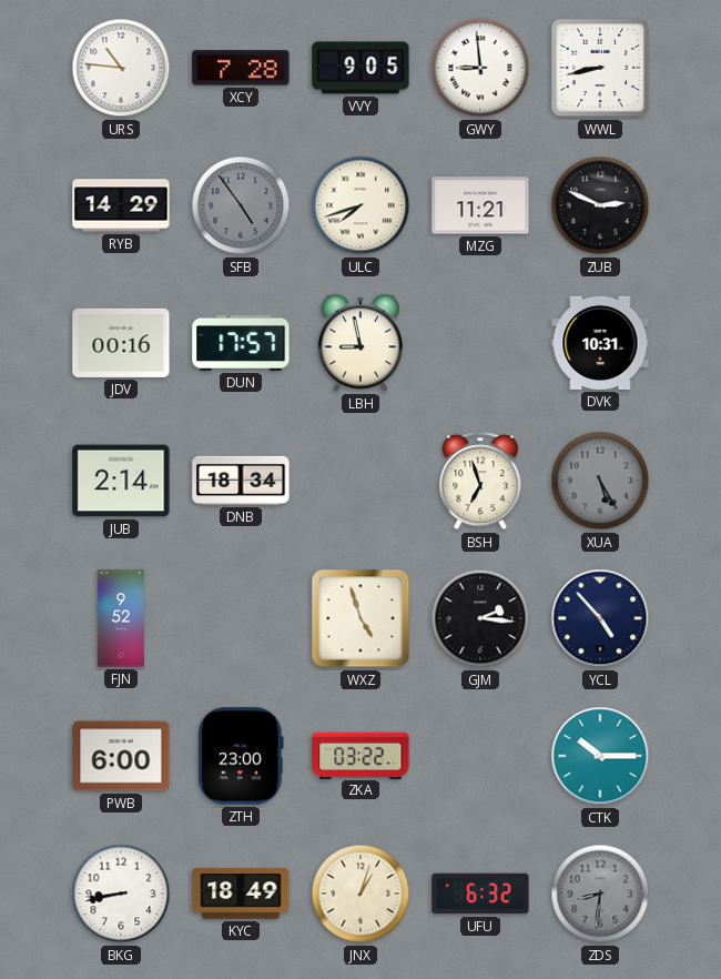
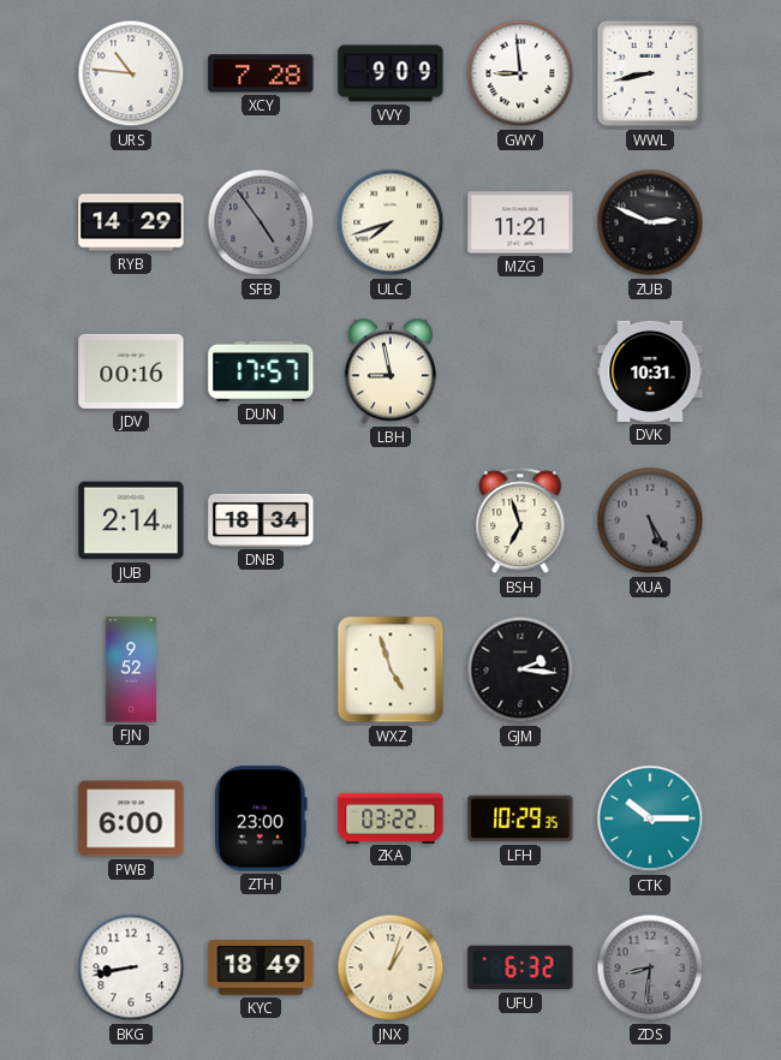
VVY: 9:05 -> 9:09 (390, 73)
YCL: 4:53 -> none (600, 618)
LFH: none -> 10:29 (520, 818)
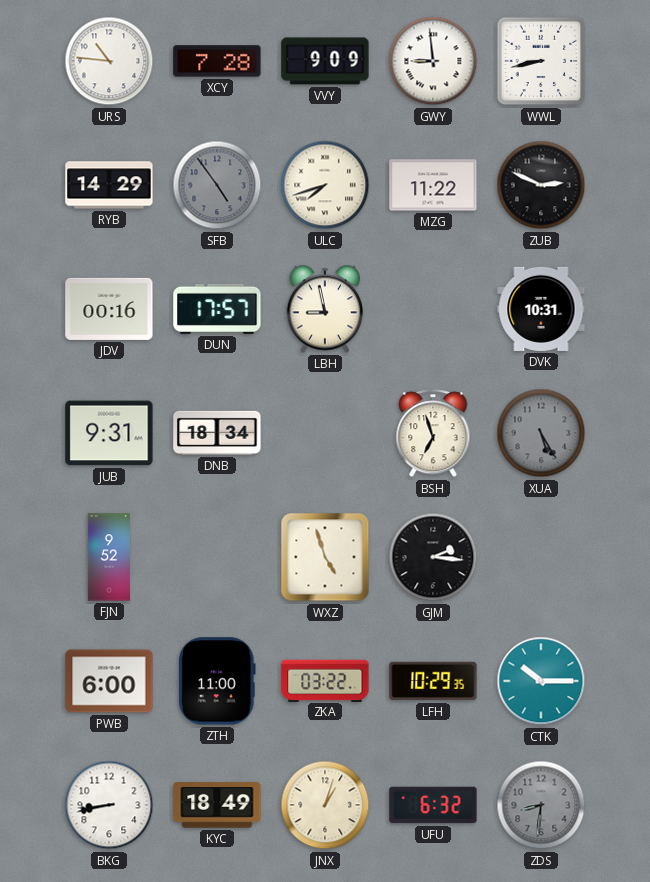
MZG: 11:21 -> 11:22 (433, 185)
JUB: 2:14 -> 9:31 (109, 433)
ZTH: 23:00 -> 11:00 (218, 681)
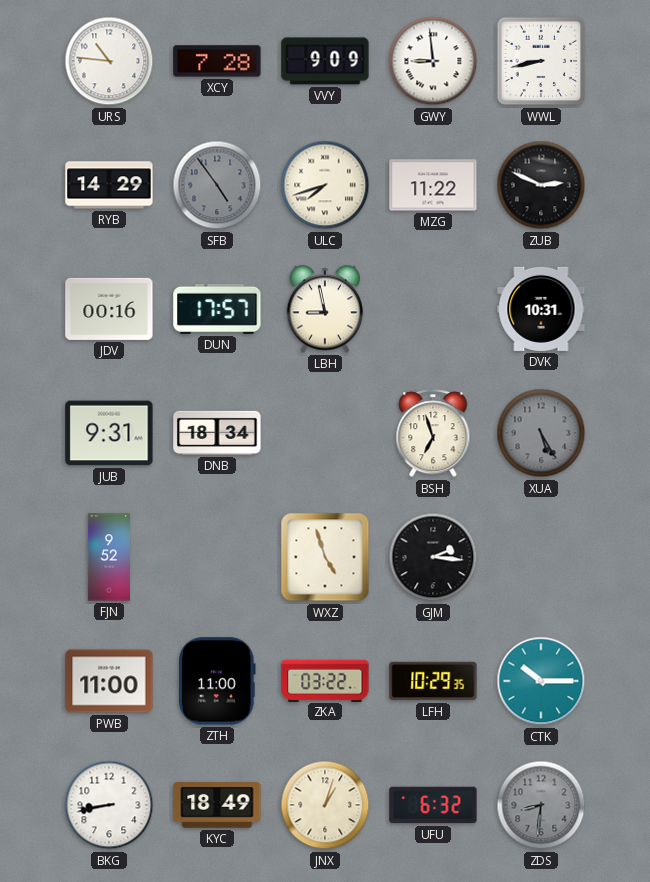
PWB: 6:00 -> 11:00 (109, 681)
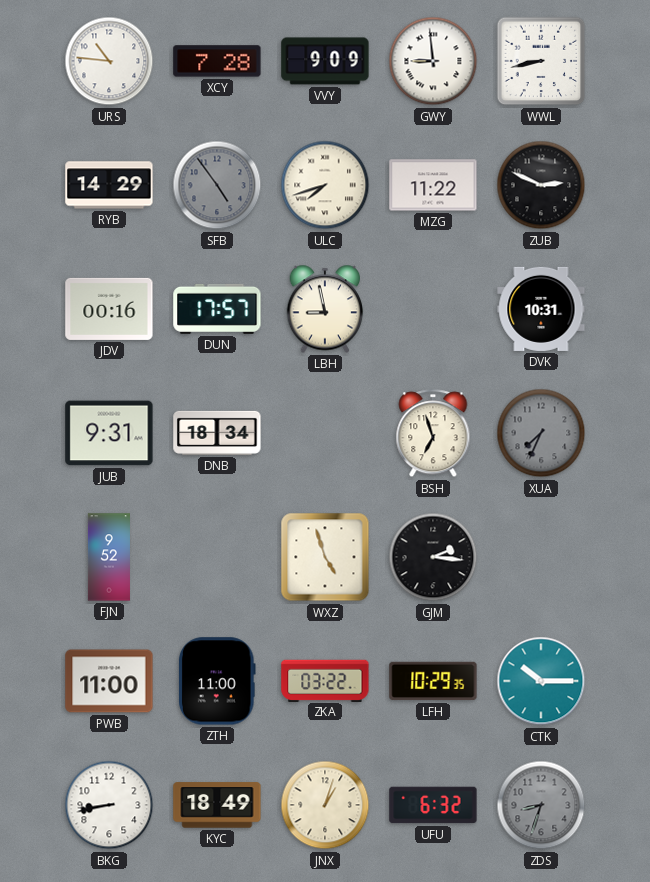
XUA: 5:25 -> 7:34 (541, 433)
ZDS: 8:31 -> 8:33 (541, 805)
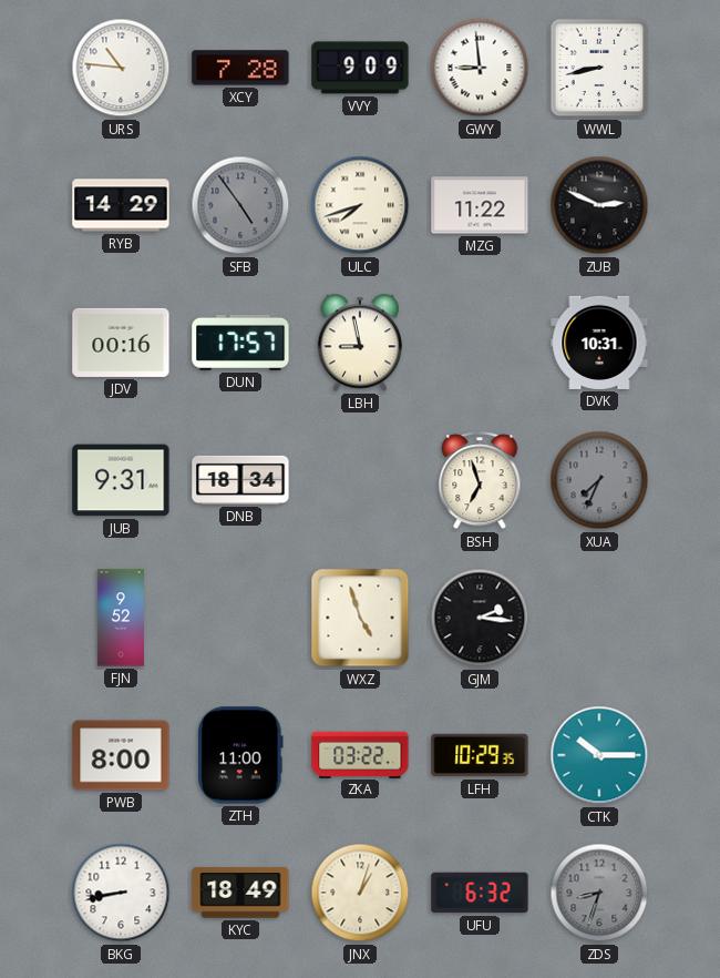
PWB: 11:00 -> 8:00 (121, 755)
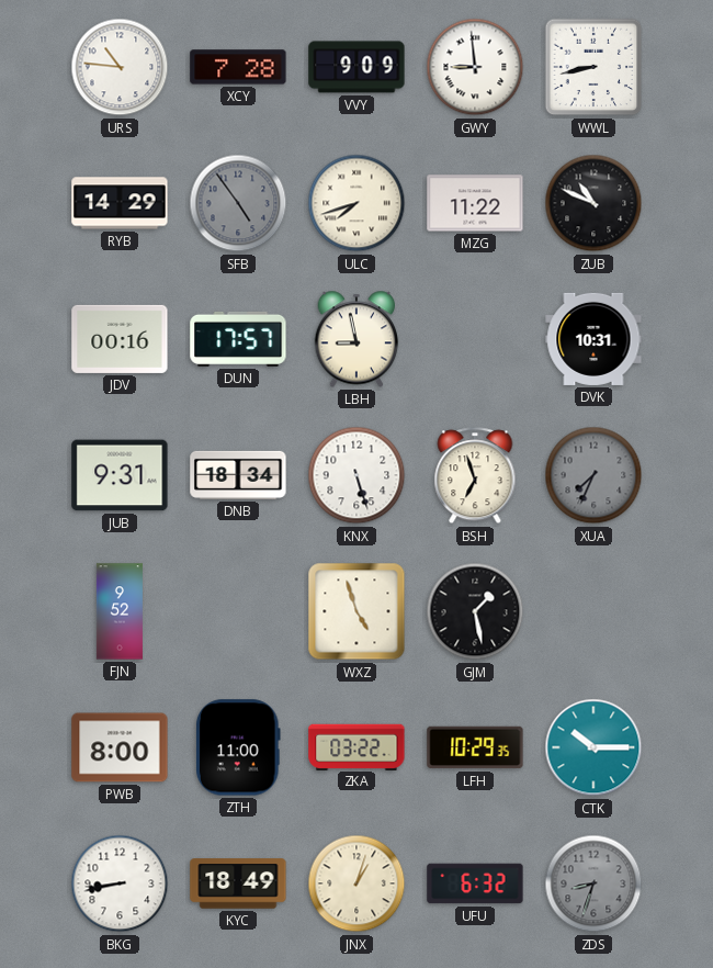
ZUB: 2:49 -> 10:49 (593, 203)
KNX: none -> 5:27 (356, 475)
GJM: 2:16 -> 1:28 (475, 611)
